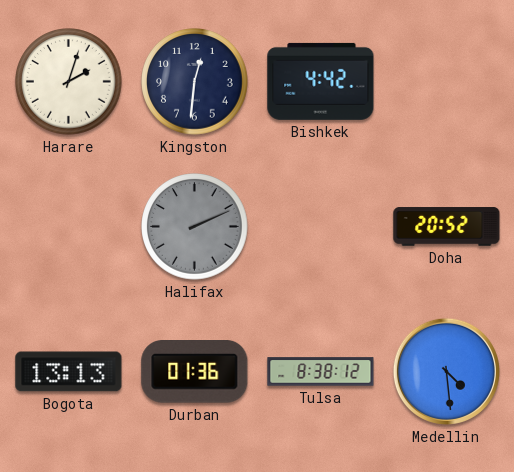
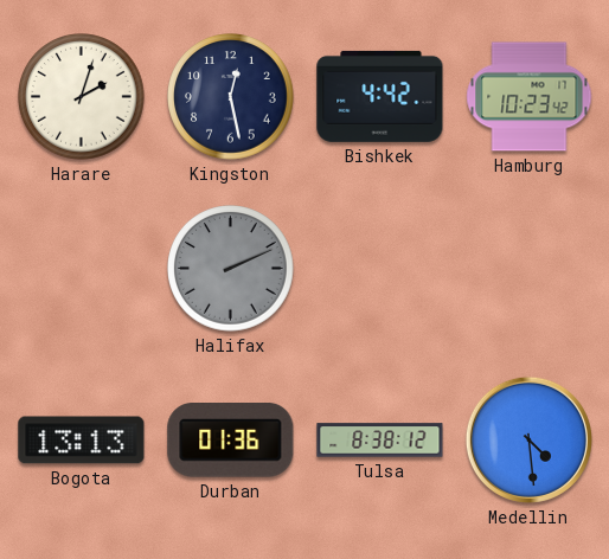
Kingston: 12:31 -> 12:28 (231, 97)
Hamburg: none -> 10:23 (530, 97)
Doha: 20:52 -> none (447, 227)
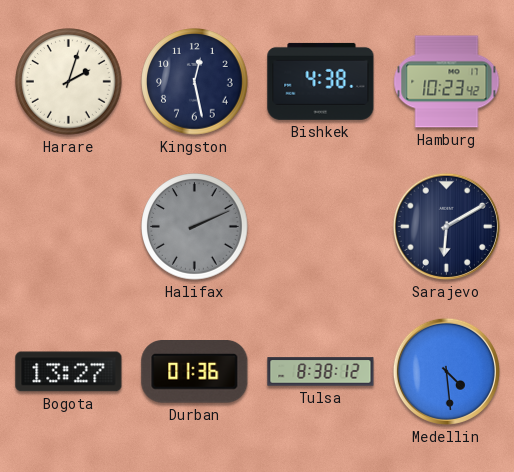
Bishkek: 4:42 -> 4:38 (321, 81)
Sarajevo: none -> 6:10 (446, 226)
Bogota: 13:13 -> 13:27 (69, 372)
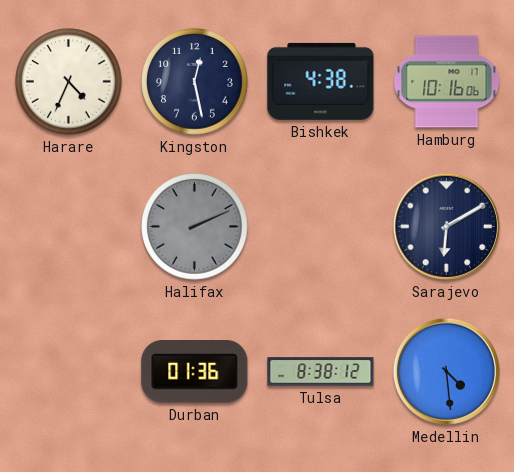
Harare: 2:03 -> 4:34 (69, 82)
Hamburg: 10:23 -> 10:16 (447, 82)
Bogota: 13:27 -> none (69, 372)
